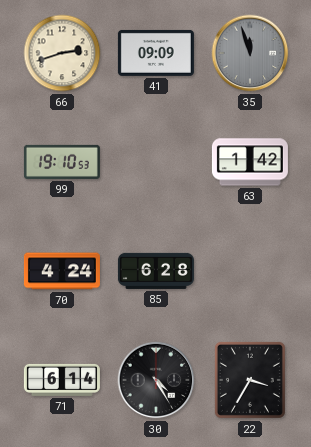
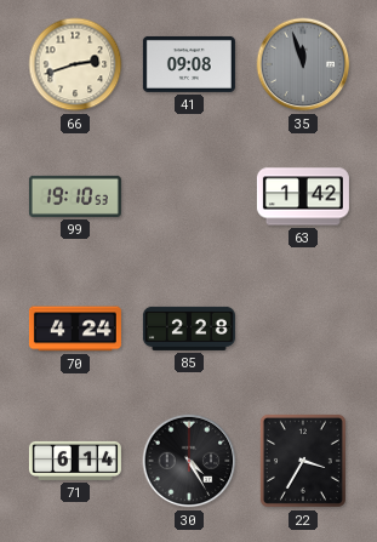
41: 09:09 -> 09:08 (189, 64)
85: 6:28 -> 2:28 (189, 329)
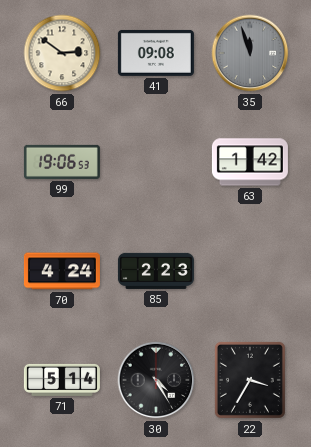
66: 2:42 -> 2:51 (62, 53)
99: 19:10 -> 19:06 (62, 162)
85: 2:28 -> 2:23 (156, 271)
71: 6:14 -> 5:14 (62, 380)
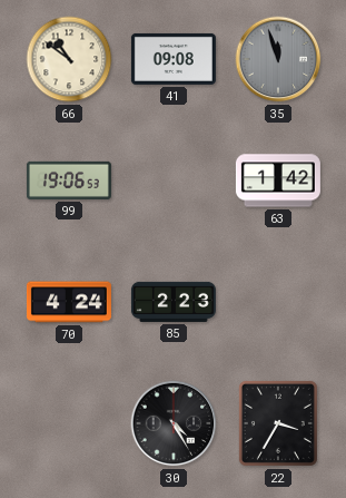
66: 2:51 -> 10:51 (69, 59)
71: 5:14 -> none (62, 380)
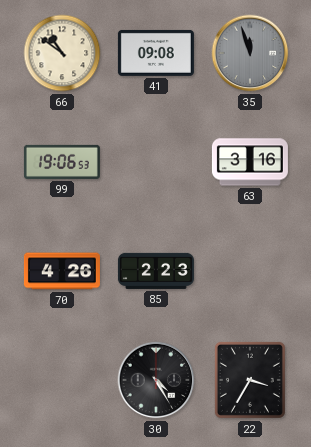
63: 1:42 -> 3:16 (250, 162)
70: 4:24 -> 4:26 (62, 271)
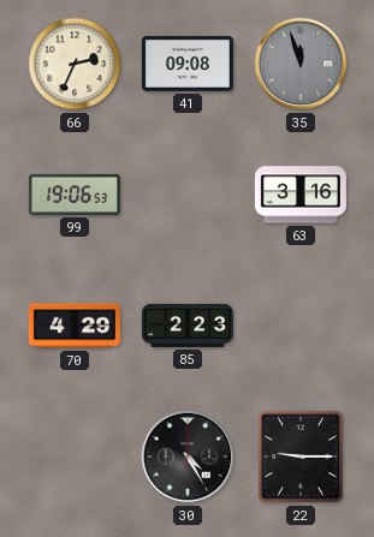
66: 10:51 -> 2:34 (75, 64)
70: 4:26 -> 4:29 (75, 326)
22: 3:35 -> 9:15 (301, 457)
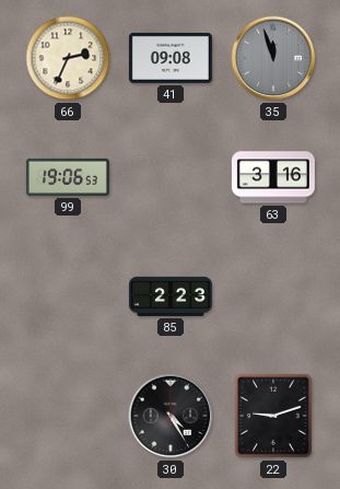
70: 4:29 -> none (75, 326)
22: 9:15 -> 9:12 (273, 416)
